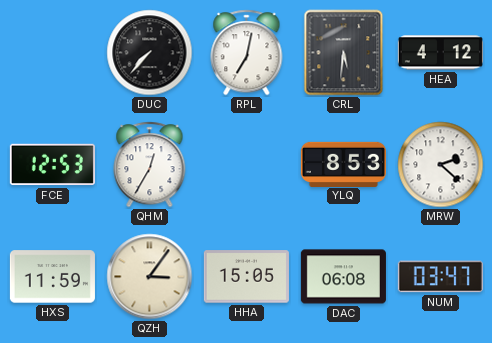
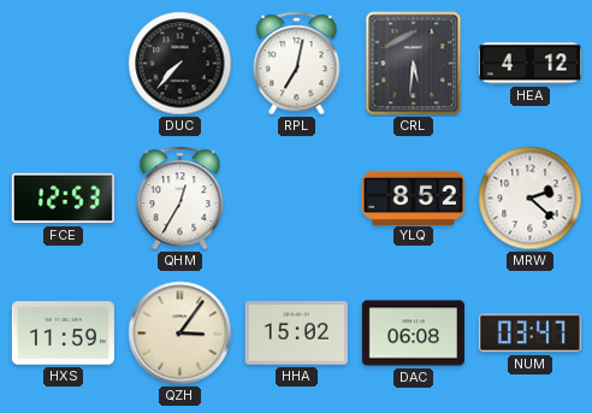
YLQ: 8:53 -> 8:52 (413, 197)
HHA: 15:05 -> 15:02 (296, 334)
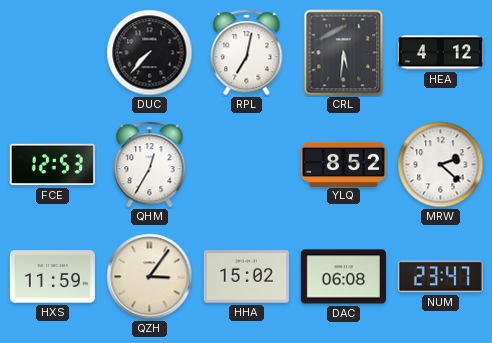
NUM: 03:47 -> 23:47 (440, 277)
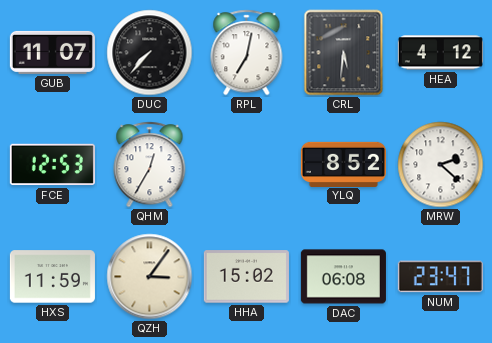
GUB: none -> 11:07 (52, 52)
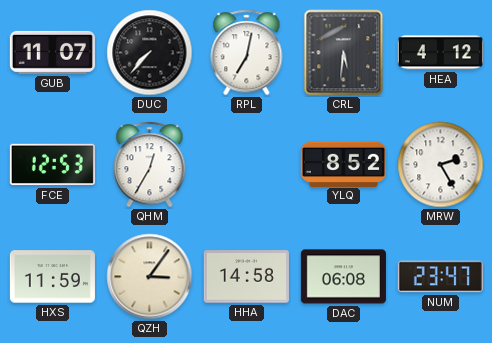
MRW: 2:22 -> 2:25 (441, 165)
HHA: 15:02 -> 14:58 (246, 277)
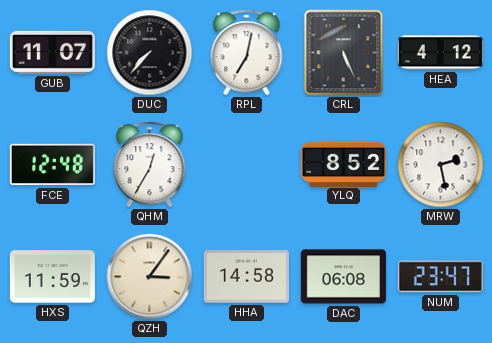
CRL: 5:31 -> 5:26 (344, 53)
FCE: 12:53 -> 12:48 (52, 165)
MRW: 2:25 -> 2:28 (441, 165)
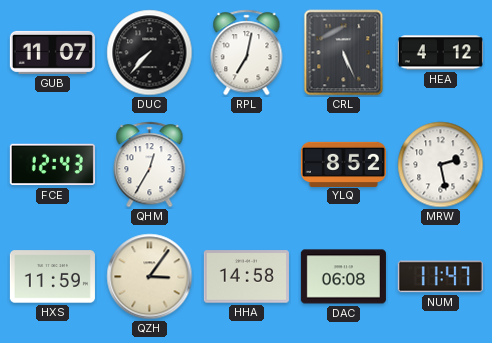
FCE: 12:48 -> 12:43 (52, 165)
NUM: 23:47 -> 11:47 (440, 277)
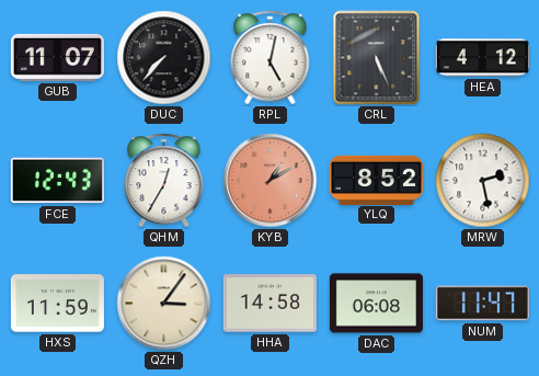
RPL: 7:02 -> 5:02 (271, 58)
KYB: none -> 1:10 (271, 181)
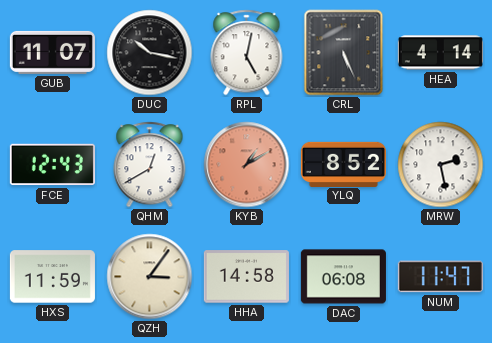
DUC: 7:37 -> 10:17 (150, 53)
HEA: 4:12 -> 4:14 (440, 53)
QHM: 12:35 -> 12:40 (150, 165)
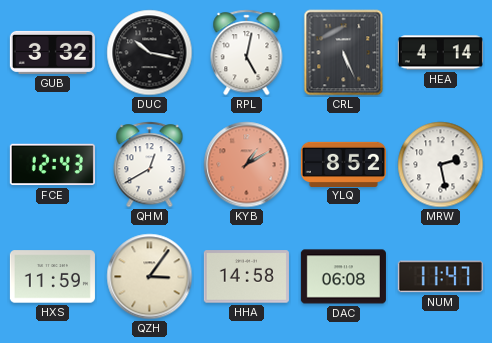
GUB: 11:07 -> 3:32 (52, 52)
